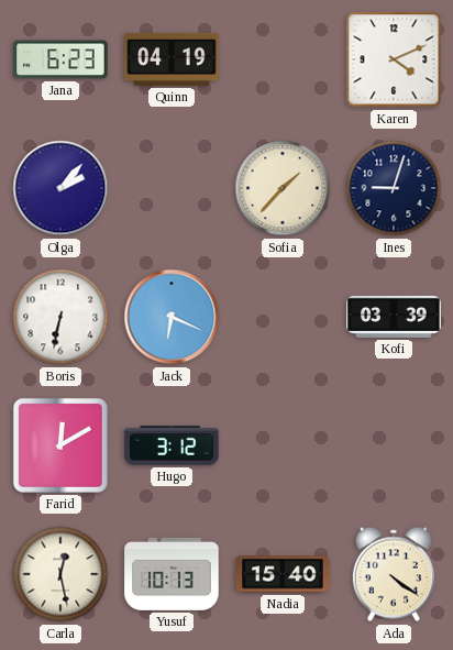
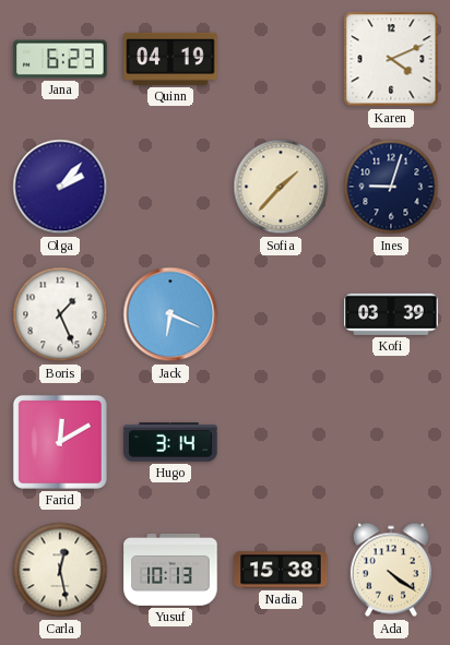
Boris: 6:32 -> 1:26 (60, 314)
Hugo: 3:12 -> 3:14 (170, 442)
Nadia: 15:40 -> 15:38 (281, 570)
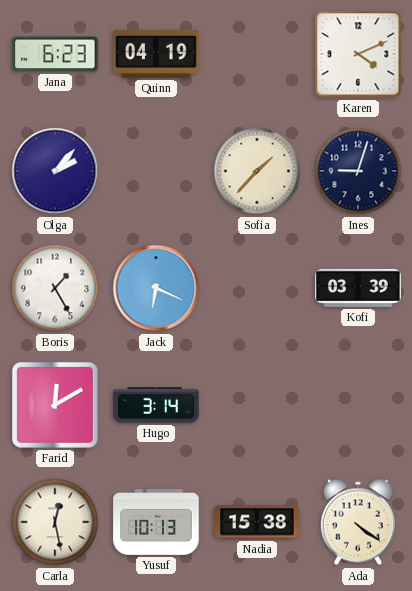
Boris: 1:26 -> 1:25 (55, 288)
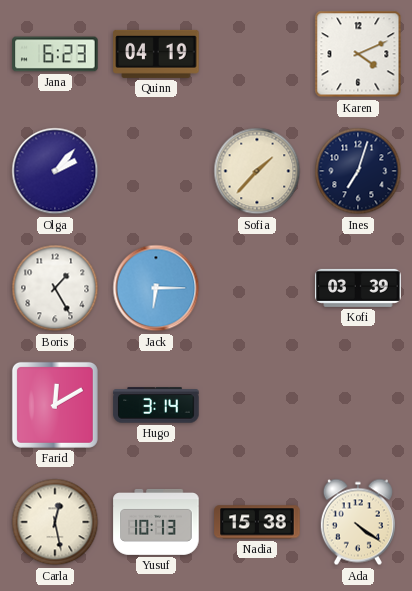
Ines: 9:03 -> 7:03 (358, 171)
Jack: 6:19 -> 6:15 (156, 288)
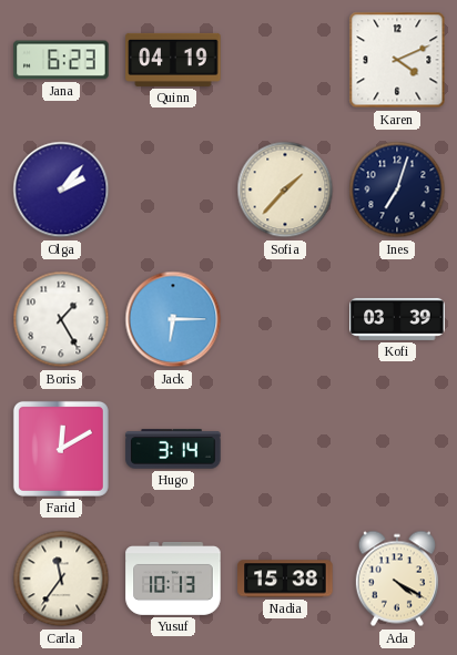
Carla: 12:28 -> 11:36 (61, 579)
Ada: 4:21 -> 4:20 (397, 579)
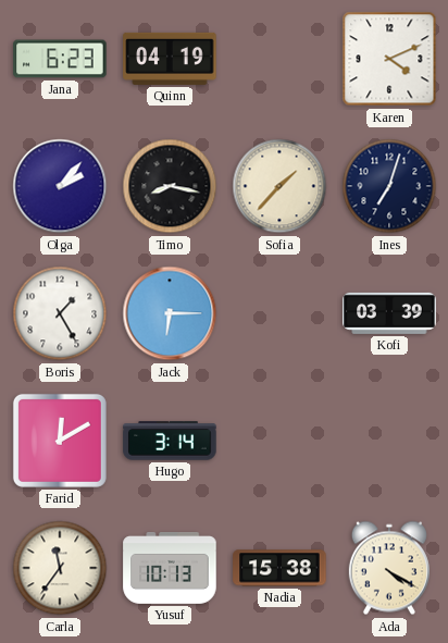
Timo: none -> 8:17 (170, 186)
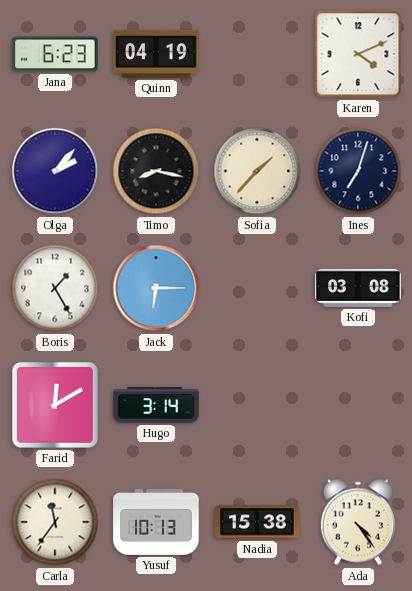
Kofi: 03:39 -> 03:08 (358, 288)
Ada: 4:20 -> 4:24 (358, 522)
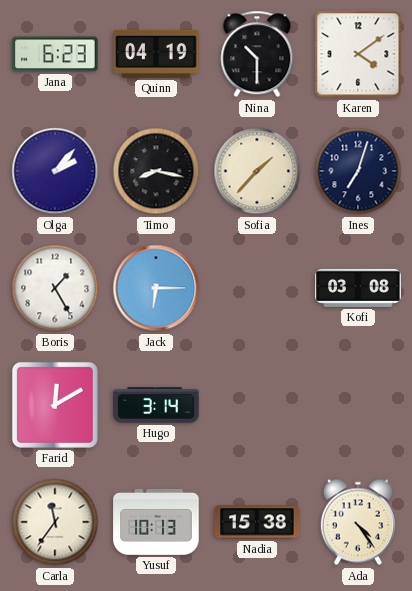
Nina: none -> 10:30 (257, 54)
Karen: 4:11 -> 4:09 (358, 54)
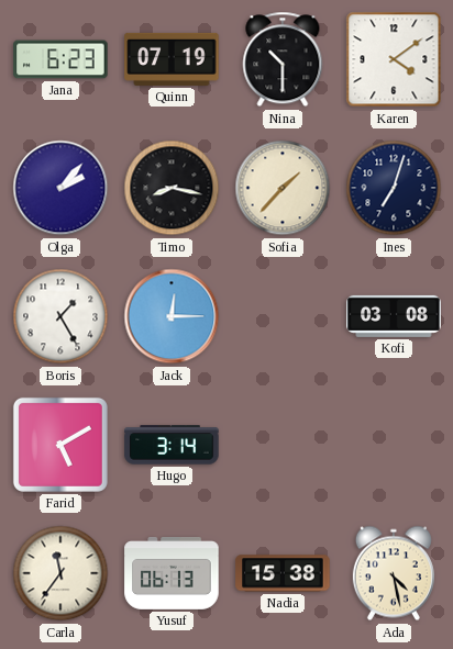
Quinn: 04:19 -> 07:19 (172, 59)
Jack: 6:15 -> 12:15 (172, 316)
Farid: 12:10 -> 5:10 (60, 445)
Yusuf: 10:13 -> 06:13 (172, 573)
Ada: 4:24 -> 4:28 (394, 573)
